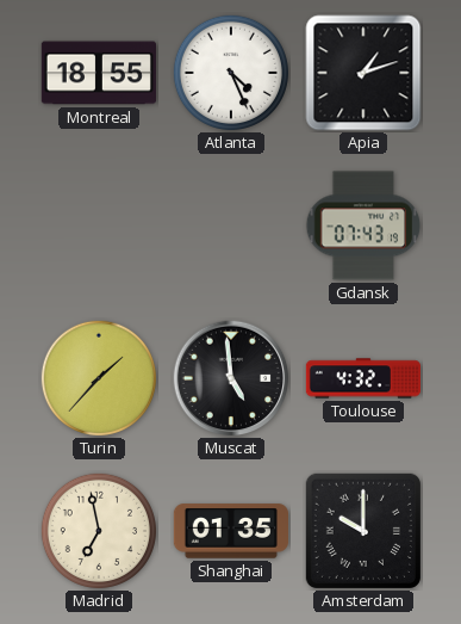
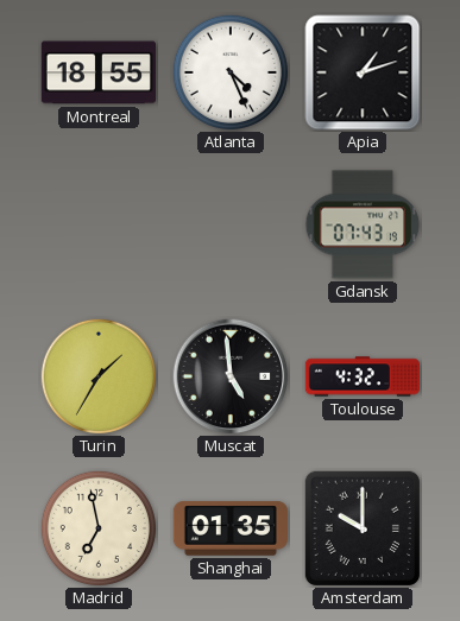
Turin: 1:37 -> 1:35 (99, 376)
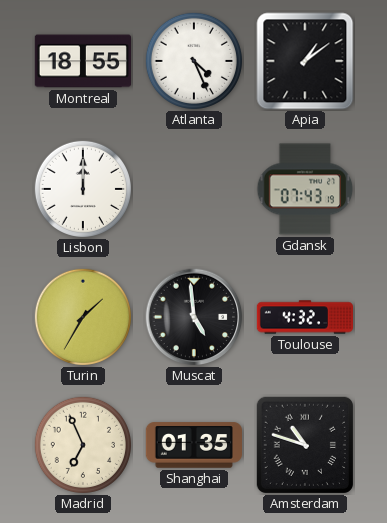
Apia: 1:12 -> 1:09 (305, 61)
Lisbon: none -> 12:00 (83, 189)
Madrid: 6:58 -> 6:56 (83, 445)
Amsterdam: 10:00 -> 10:48 (305, 445)
